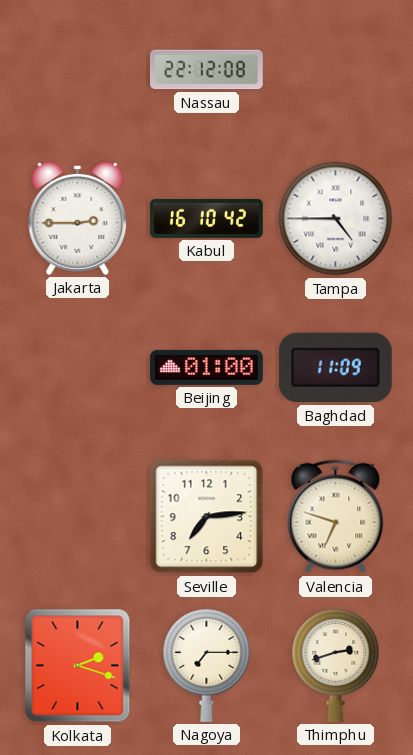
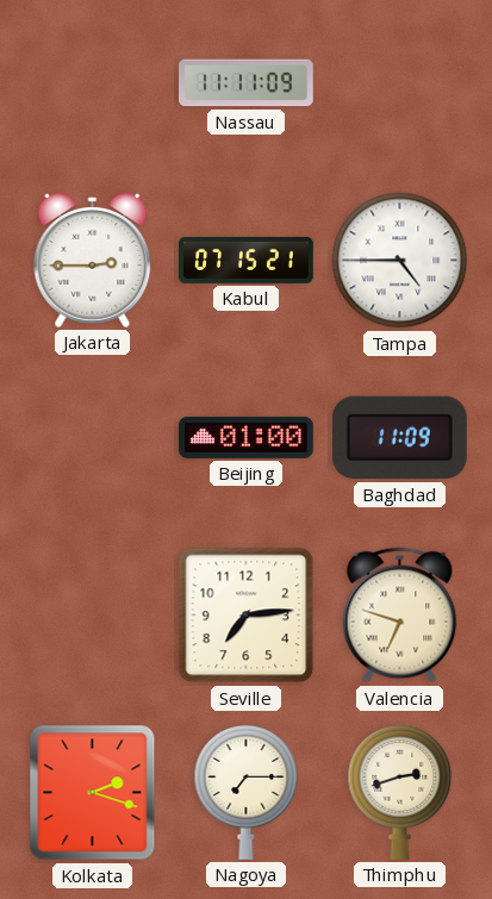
Nassau: 22:12 -> 11:11 (247, 83)
Kabul: 16:10 -> 07:15 (247, 260)
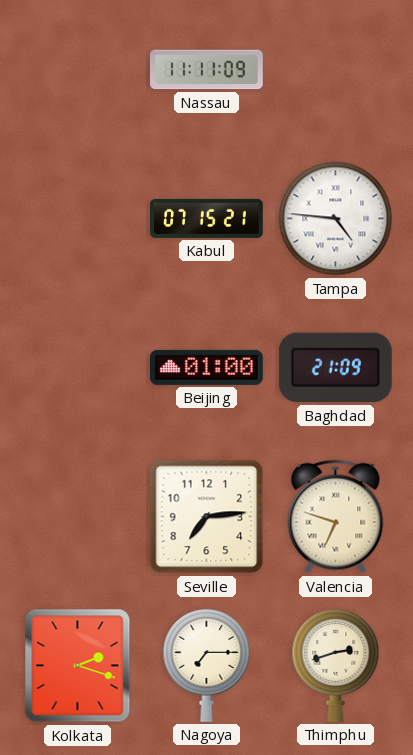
Jakarta: 2:45 -> none (93, 261)
Tampa: 4:45 -> 4:46 (336, 219)
Baghdad: 11:09 -> 21:09 (335, 368)
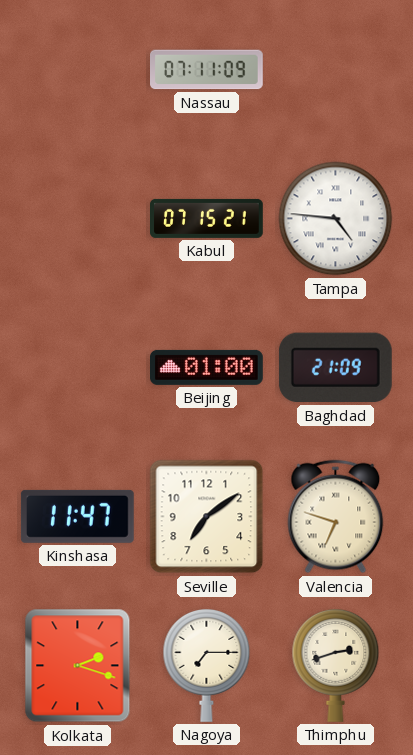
Nassau: 11:11 -> 07:11 (207, 70)
Kinshasa: none -> 11:47 (77, 516)
Seville: 7:14 -> 7:09 (207, 517)
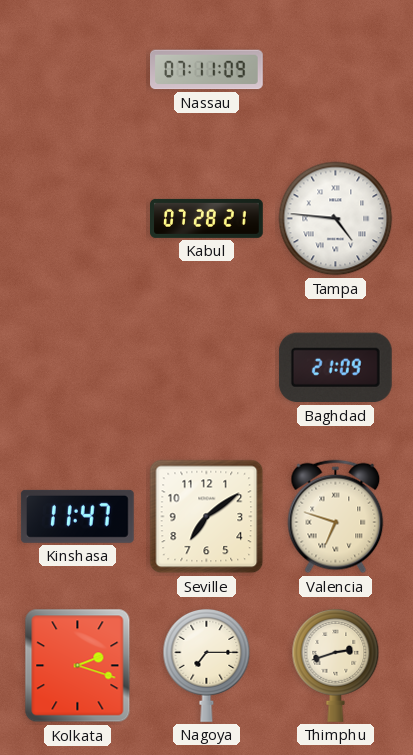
Kabul: 07:15 -> 07:28 (207, 218)
Beijing: 01:00 -> none (207, 367)
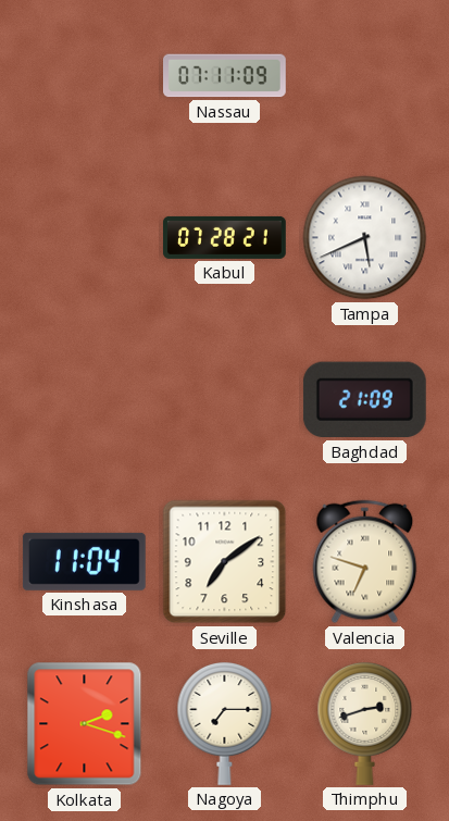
Tampa: 4:46 -> 5:41 (365, 238)
Kinshasa: 11:47 -> 11:04 (84, 561)
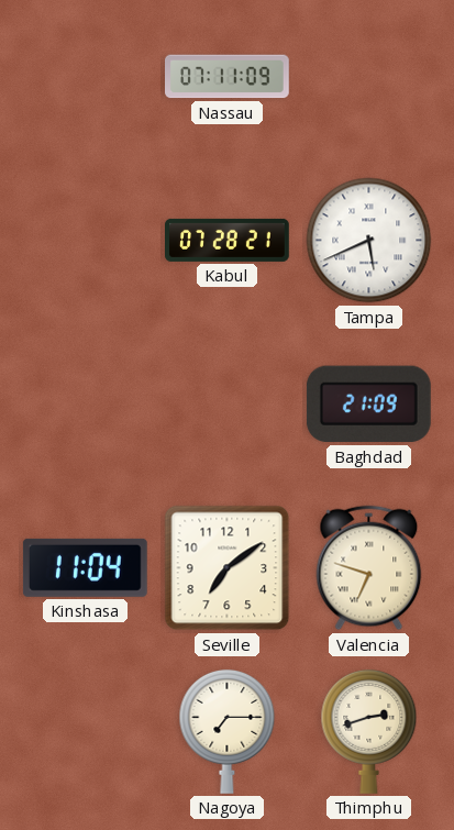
Kolkata: 2:18 -> none (85, 724)
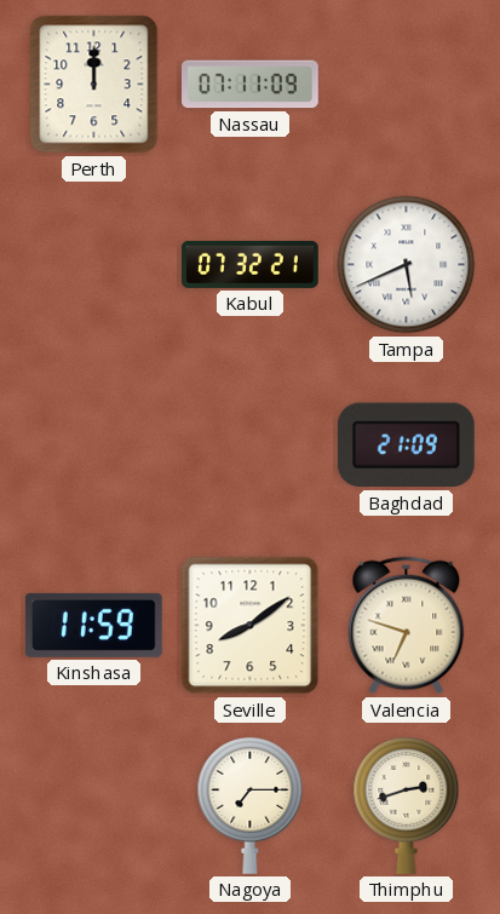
Perth: none -> 12:00 (94, 85)
Kabul: 07:28 -> 07:32 (251, 264)
Kinshasa: 11:04 -> 11:59 (93, 625)
Seville: 7:09 -> 8:09 (251, 626)
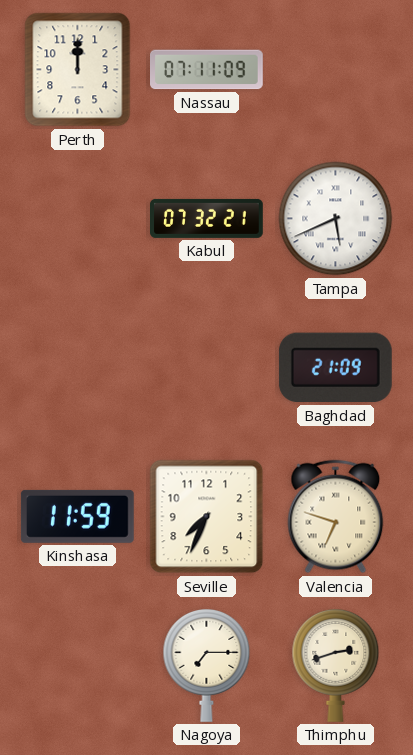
Seville: 8:09 -> 7:34 (207, 517)
